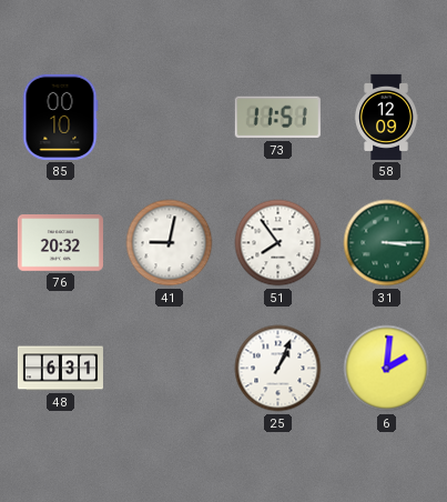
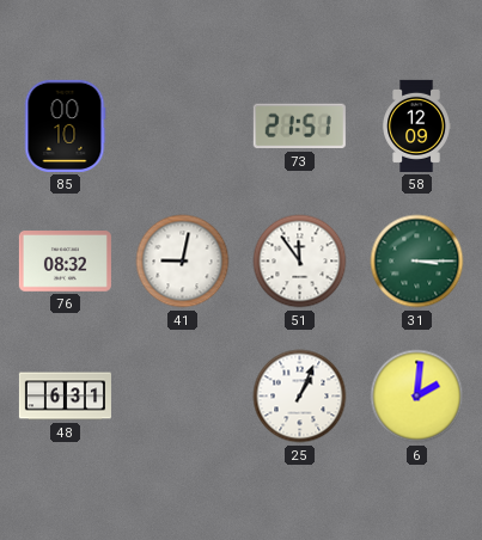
73: 11:51 -> 21:51 (299, 127)
76: 20:32 -> 08:32 (65, 262)
51: 7:54 -> 11:54 (300, 262)
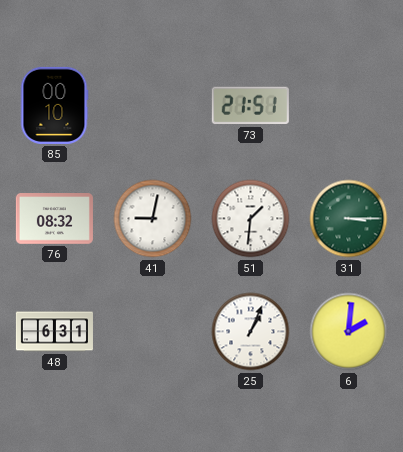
58: 12:09 -> none (416, 125)
51: 11:54 -> 1:31 (251, 219)
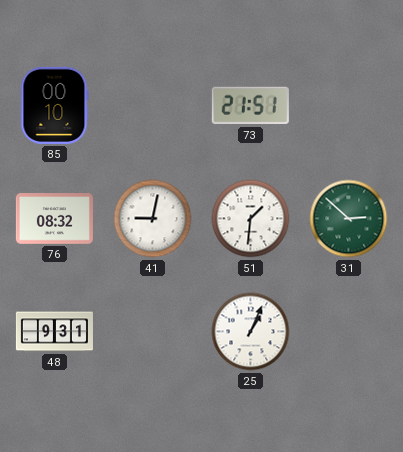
31: 3:15 -> 2:52 (349, 219)
48: 6:31 -> 9:31 (54, 332)
6: 2:01 -> none (349, 332)
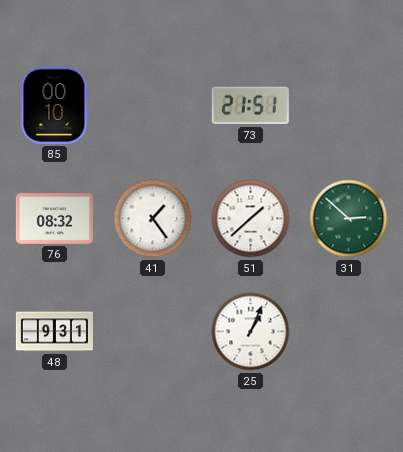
41: 9:02 -> 1:24 (153, 219)
51: 1:31 -> 1:38 (251, 219)
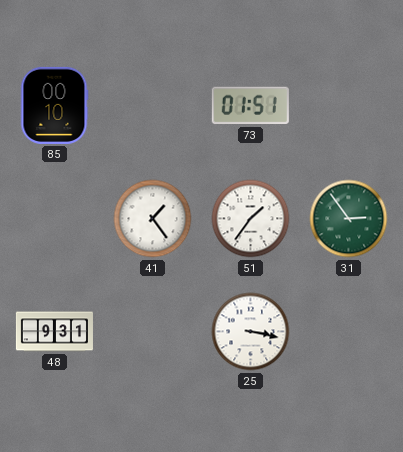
73: 21:51 -> 01:51 (250, 106)
76: 08:32 -> none (54, 219)
51: 1:38 -> 1:36 (251, 219)
31: 2:52 -> 2:54 (349, 219)
25: 1:04 -> 3:17 (251, 332)
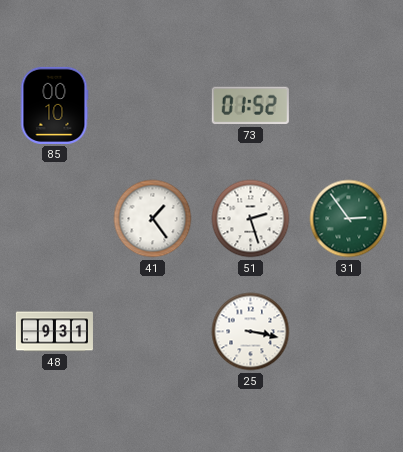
73: 01:51 -> 01:52 (250, 106)
51: 1:36 -> 2:27 (251, 219)
